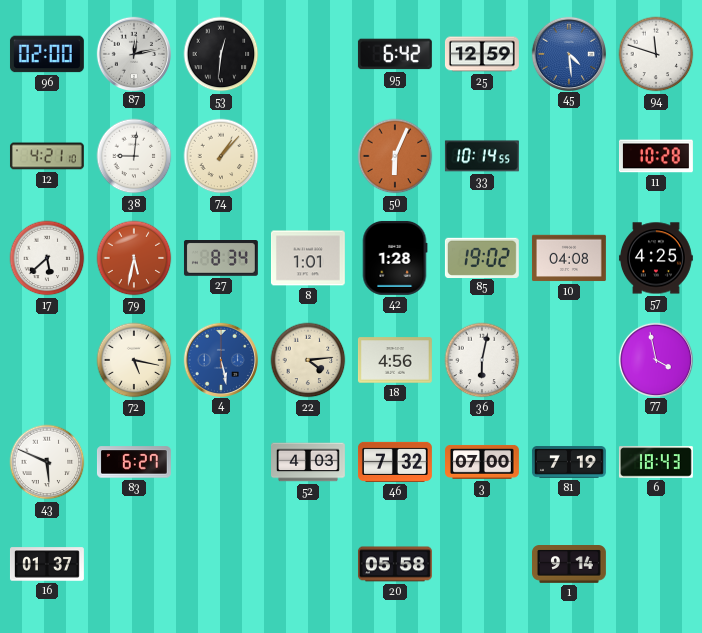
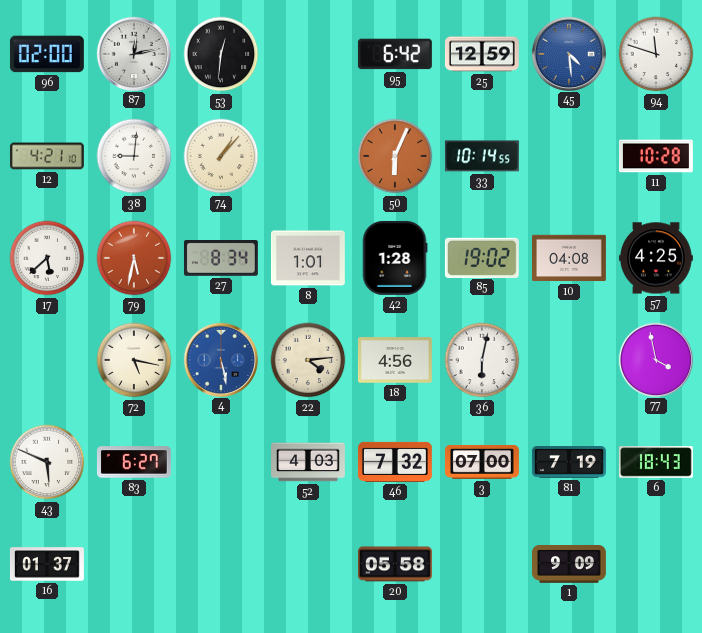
1: 9:14 -> 9:09 (570, 565)
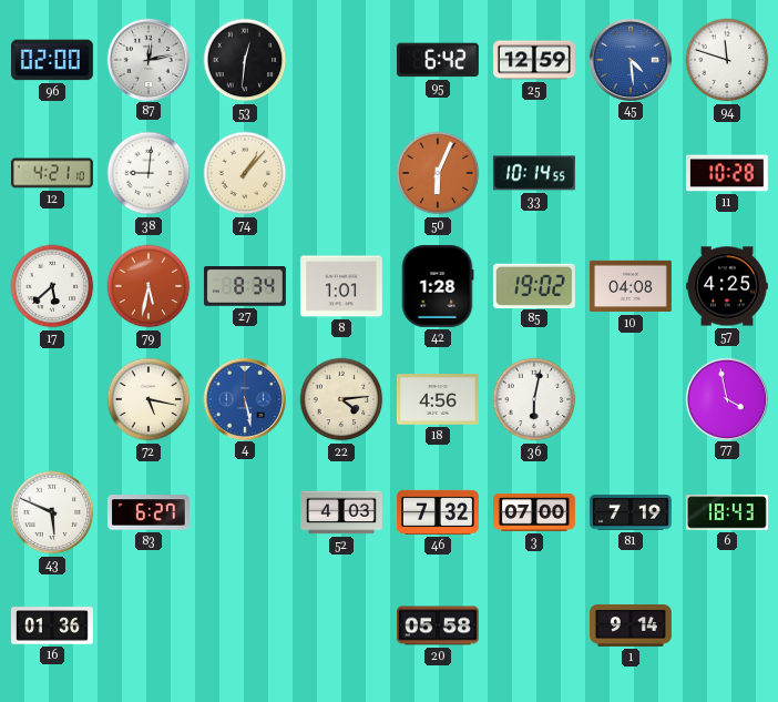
16: 01:37 -> 01:36 (52, 625)
1: 9:09 -> 9:14 (632, 627)
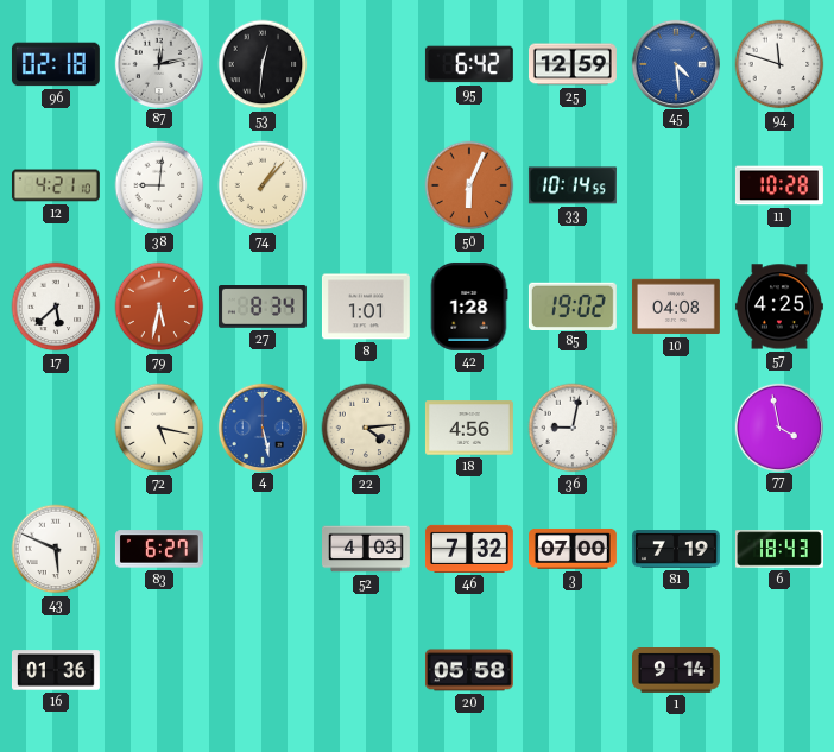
96: 02:00 -> 02:18 (56, 64)
36: 6:02 -> 9:02 (573, 428)
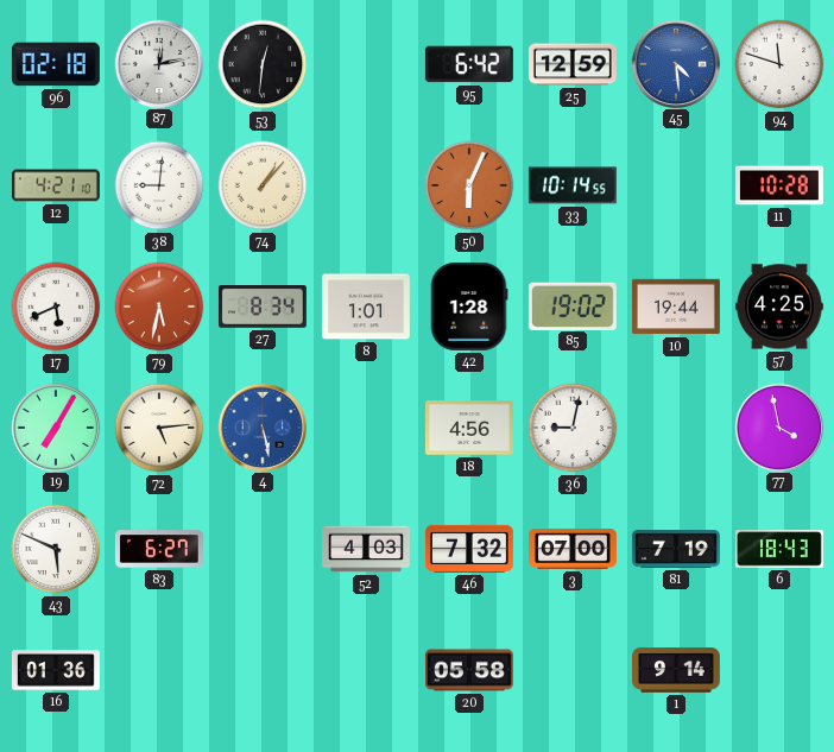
17: 5:38 -> 5:41 (56, 307)
10: 04:08 -> 19:44 (676, 307)
19: none -> 7:05 (55, 426)
72: 5:17 -> 5:14 (159, 428)
22: 4:14 -> none (366, 428)
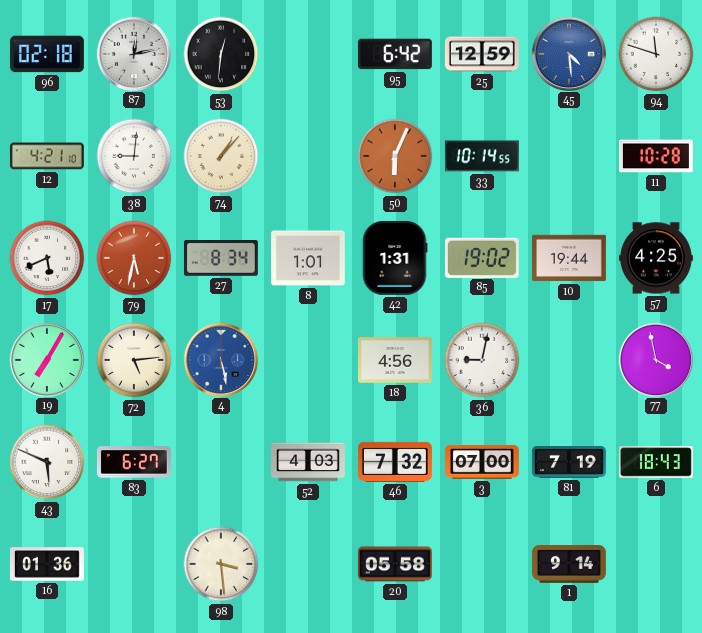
42: 1:28 -> 1:31 (395, 258)
98: none -> 3:29 (221, 564)
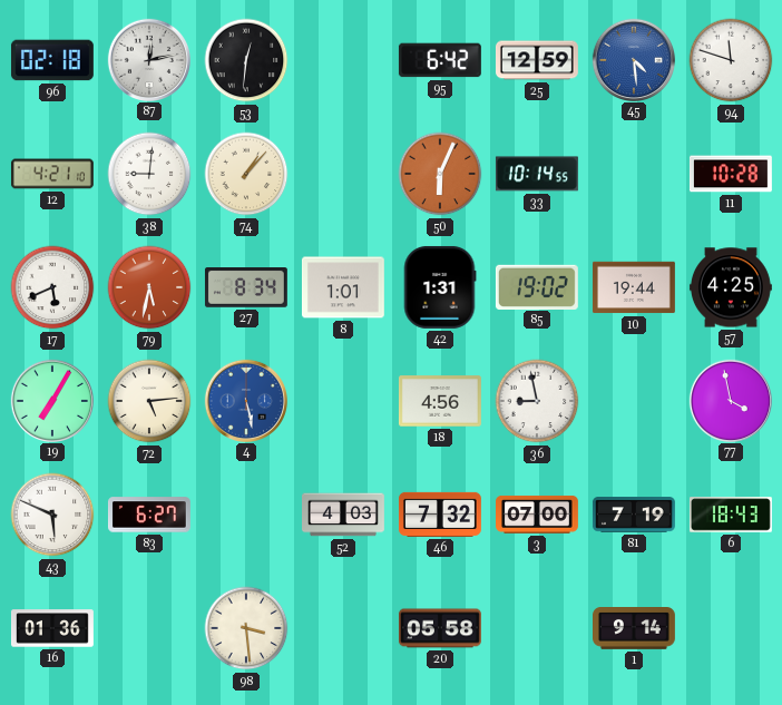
36: 9:02 -> 8:58 (537, 401)
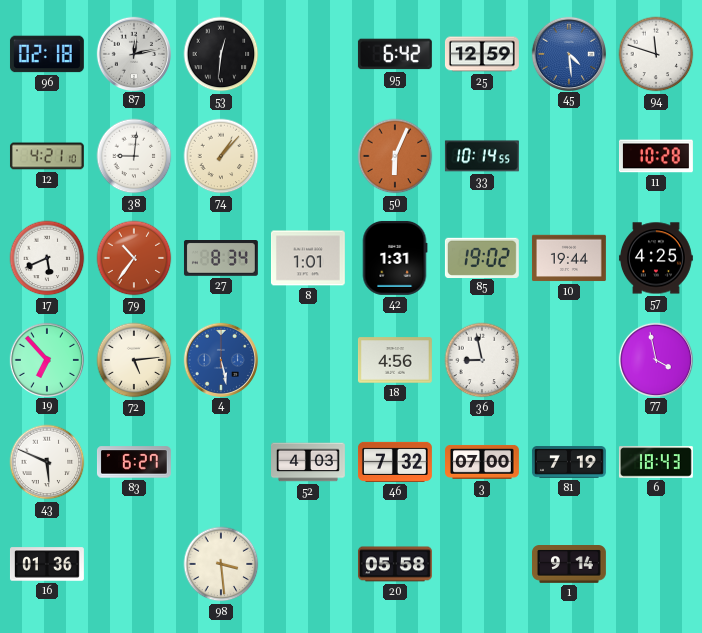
79: 5:32 -> 10:36 (134, 258)
19: 7:05 -> 6:53 (46, 359)
